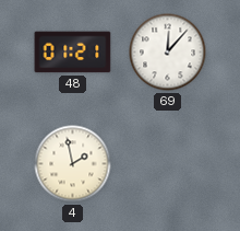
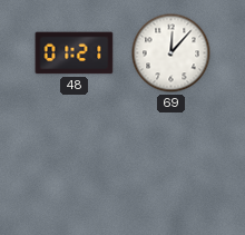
4: 1:58 -> none (73, 164)
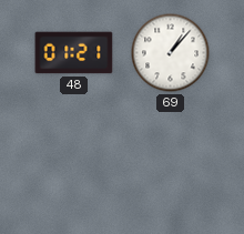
69: 12:07 -> 1:07 (171, 53)
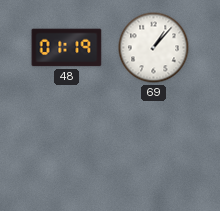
48: 01:21 -> 01:19 (67, 48)
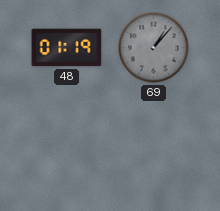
69 dial: white -> grey (154, 48)
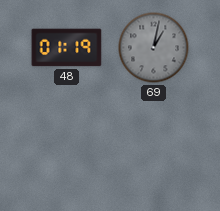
69: 1:07 -> 1:02 (154, 48)
